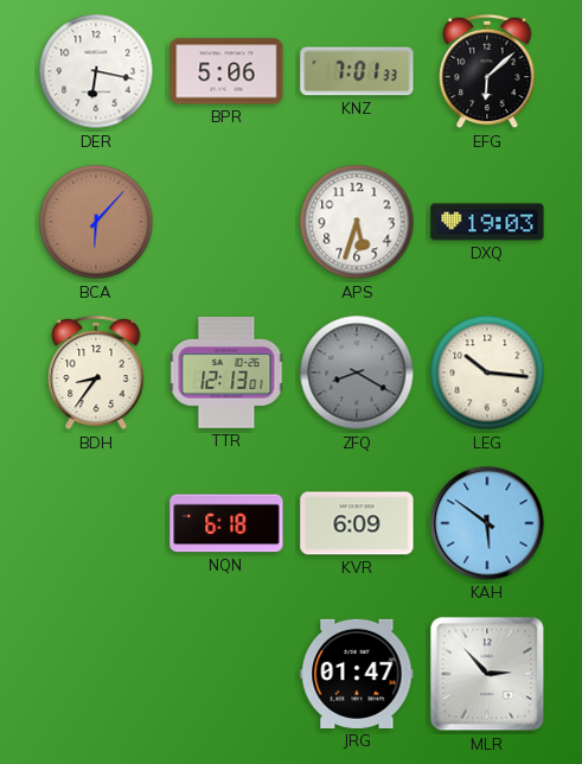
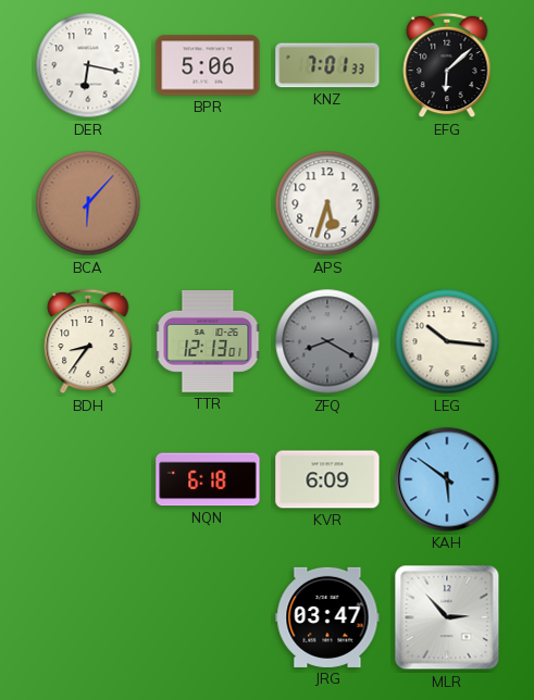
DXQ: 19:03 -> none (487, 222)
JRG: 01:47 -> 03:47 (327, 617)
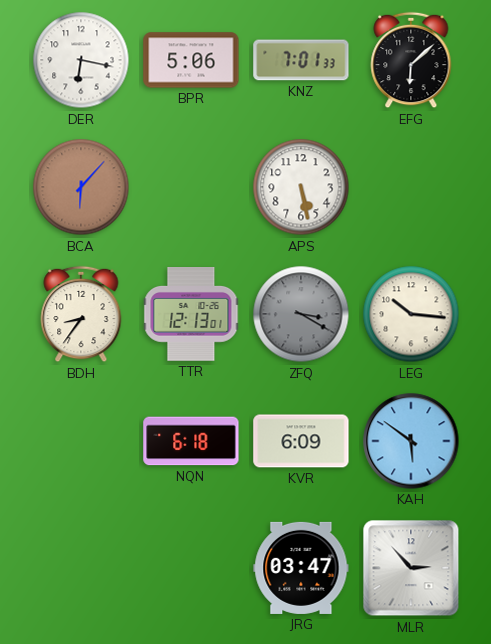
APS: 5:33 -> 5:28 (301, 187)
ZFQ: 8:20 -> 3:20 (301, 314)
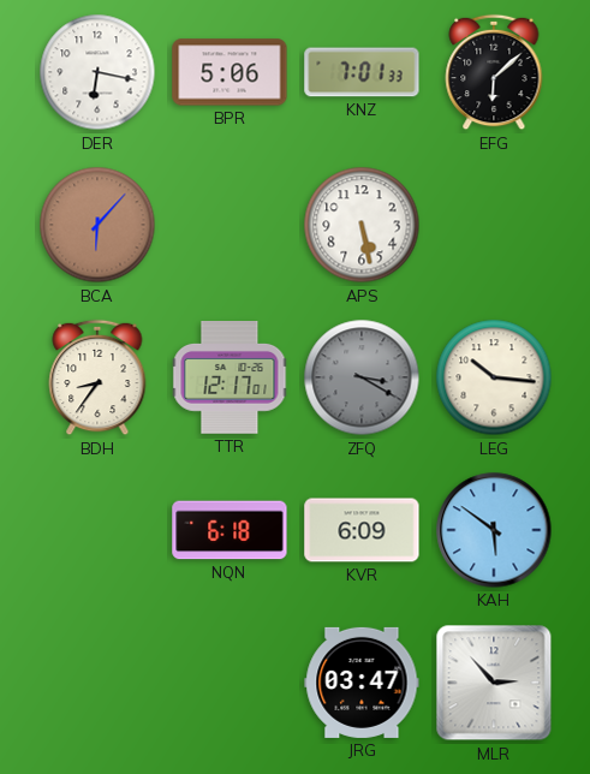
TTR: 12:13 -> 12:17 (230, 379)
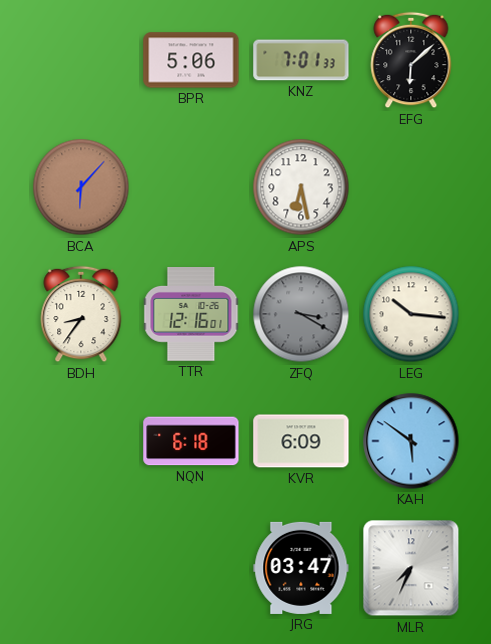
DER: 6:17 -> none (97, 72)
APS: 5:28 -> 6:28 (301, 187)
TTR: 12:17 -> 12:16 (191, 315)
MLR: 2:53 -> 7:34 (411, 568)
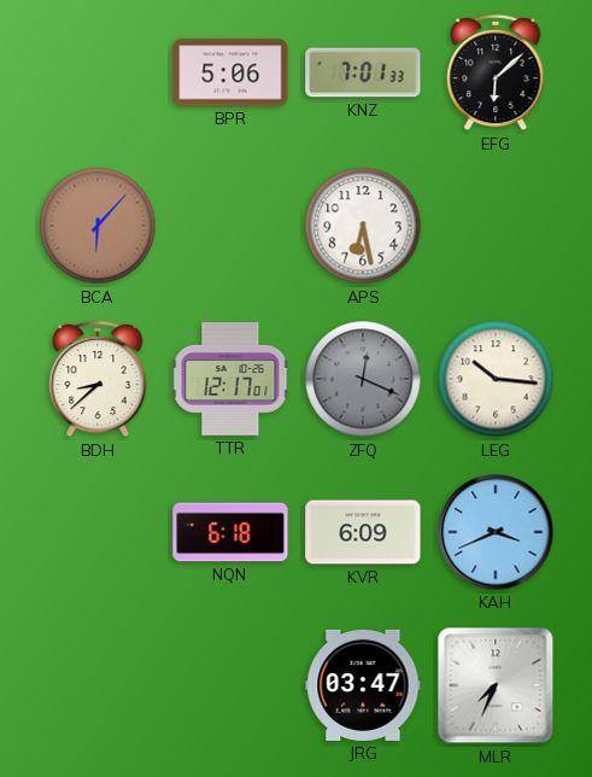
BDH: 8:36 -> 8:38 (98, 379)
TTR: 12:16 -> 12:17 (230, 380)
ZFQ: 3:20 -> 12:19 (363, 379)
KAH: 5:51 -> 3:41 (496, 532)
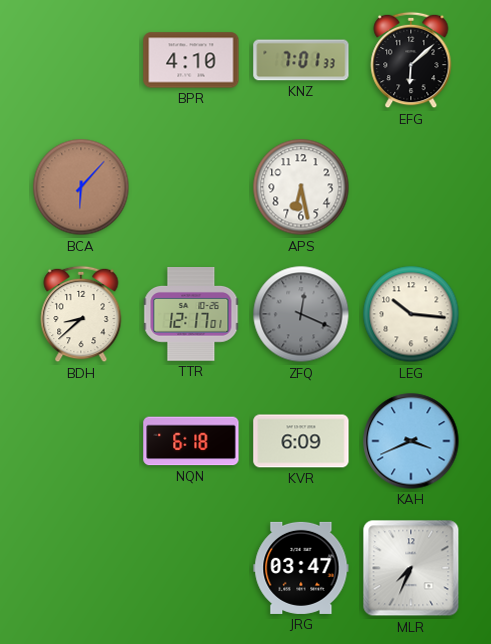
BPR: 5:06 -> 4:10 (191, 60)
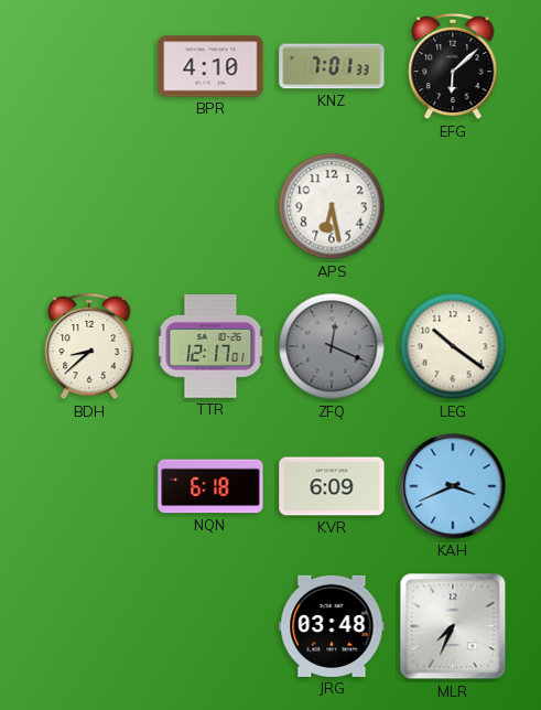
BCA: 6:07 -> none (81, 187)
LEG: 10:16 -> 10:21 (453, 346)
JRG: 03:47 -> 03:48 (332, 626)
